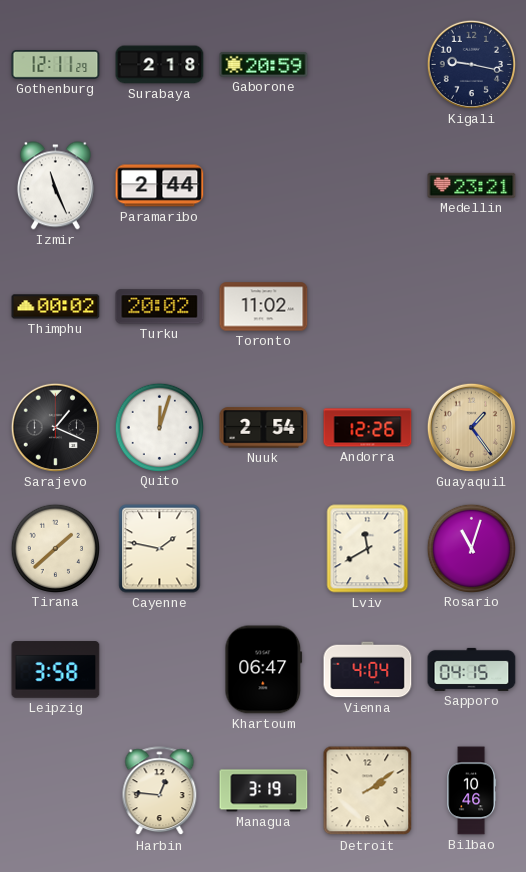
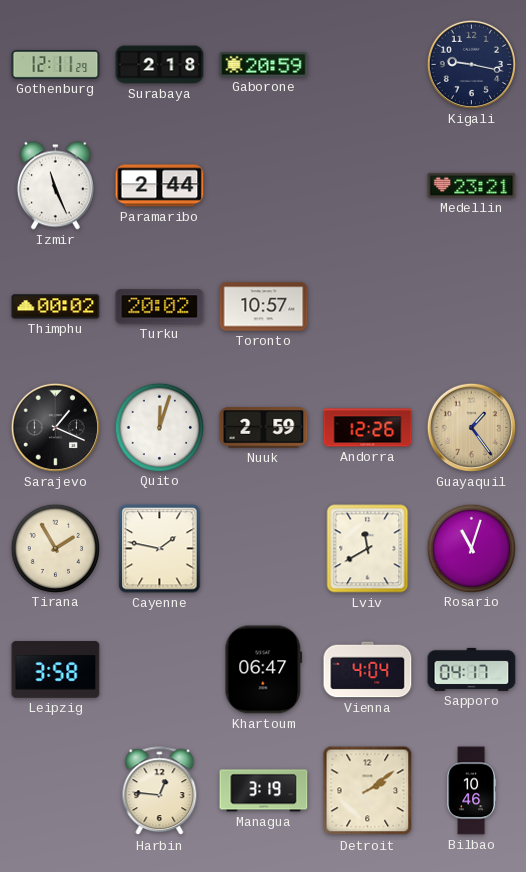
Toronto: 11:02 -> 10:57 (264, 307)
Nuuk: 2:54 -> 2:59 (264, 428)
Tirana: 1:38 -> 1:55 (55, 548)
Sapporo: 04:15 -> 04:17 (472, 669)
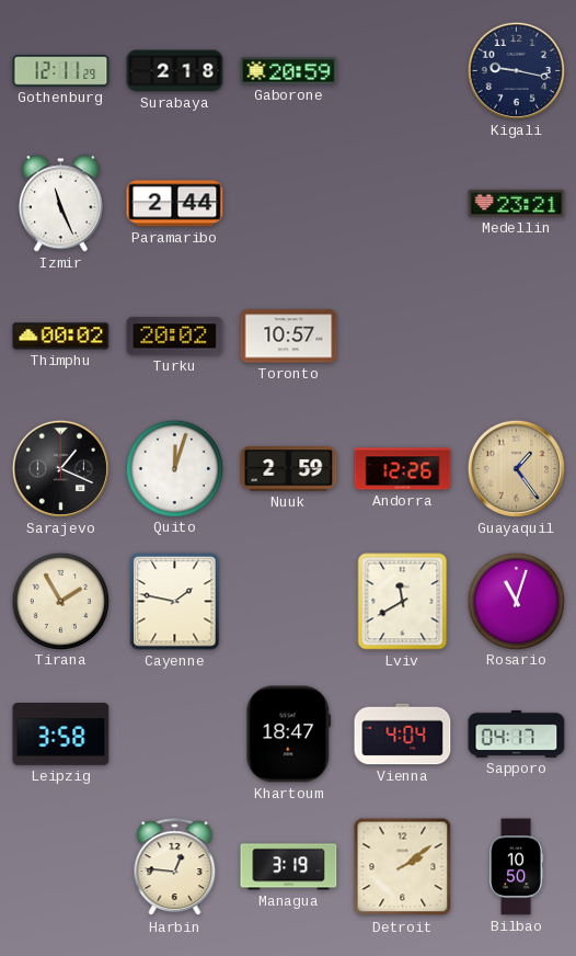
Khartoum: 06:47 -> 18:47 (289, 735)
Bilbao: 10:46 -> 10:50 (517, 867)
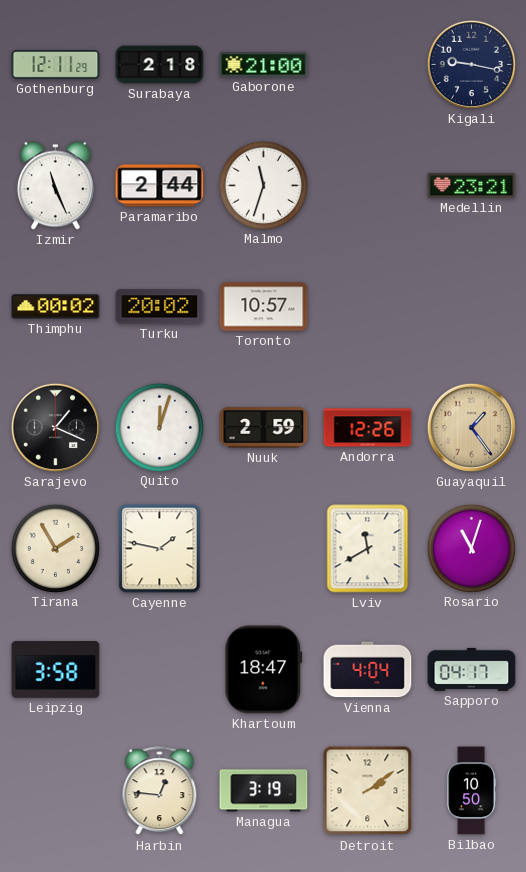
Gaborone: 20:59 -> 21:00 (264, 65)
Malmo: none -> 11:33 (263, 185)
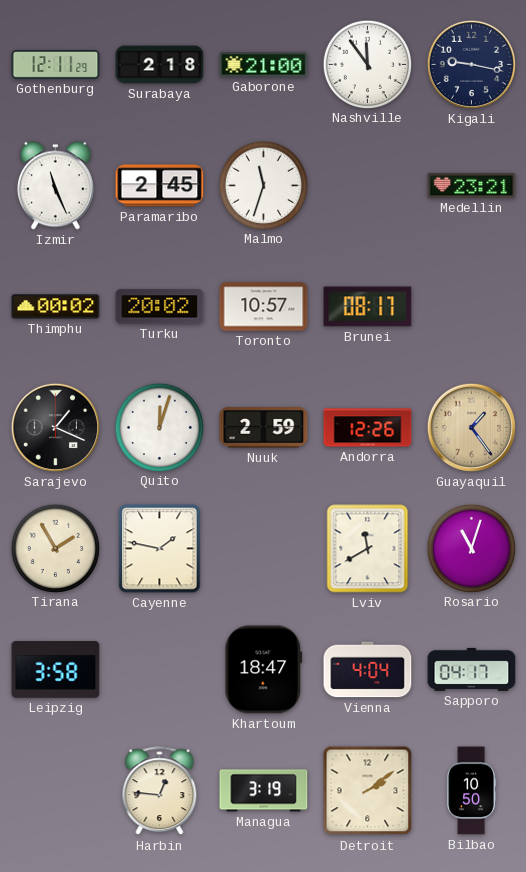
Nashville: none -> 11:54 (367, 64)
Paramaribo: 2:44 -> 2:45 (160, 186)
Brunei: none -> 08:17 (368, 307)
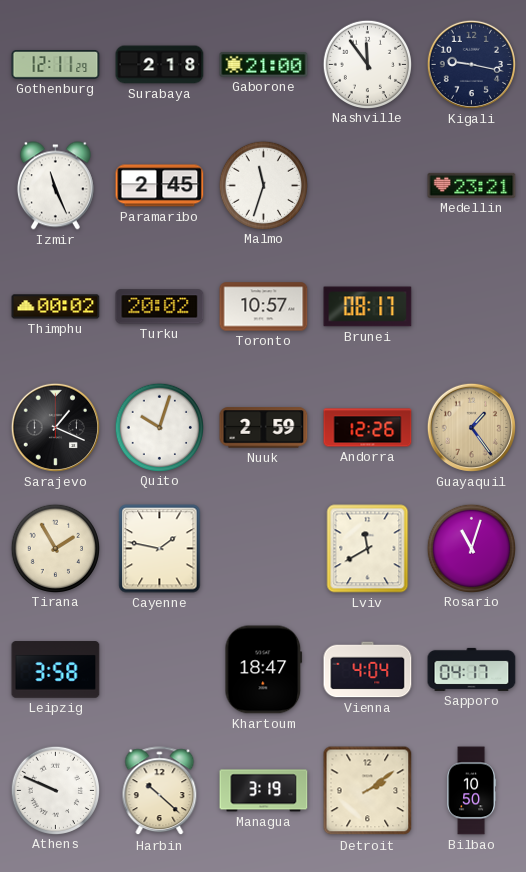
Quito: 12:03 -> 10:03 (159, 427)
Athens: none -> 9:49 (55, 790)
Harbin: 12:46 -> 10:22 (160, 791)
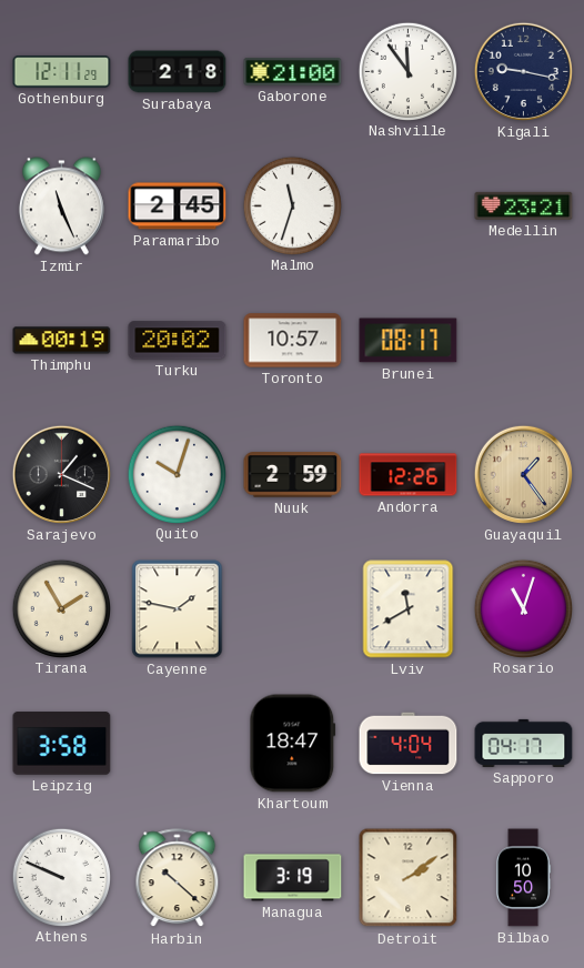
Thimphu: 00:02 -> 00:19 (62, 341)
